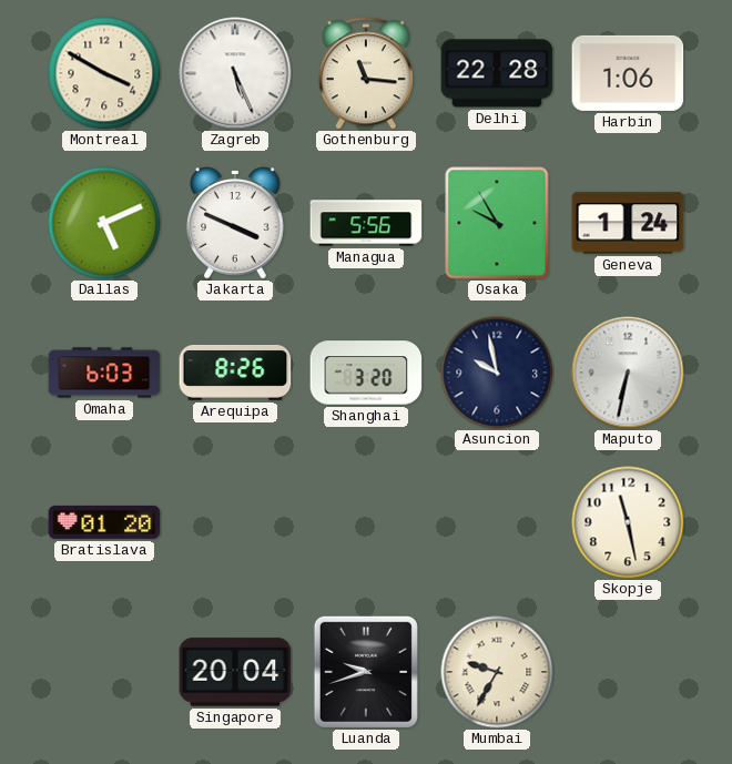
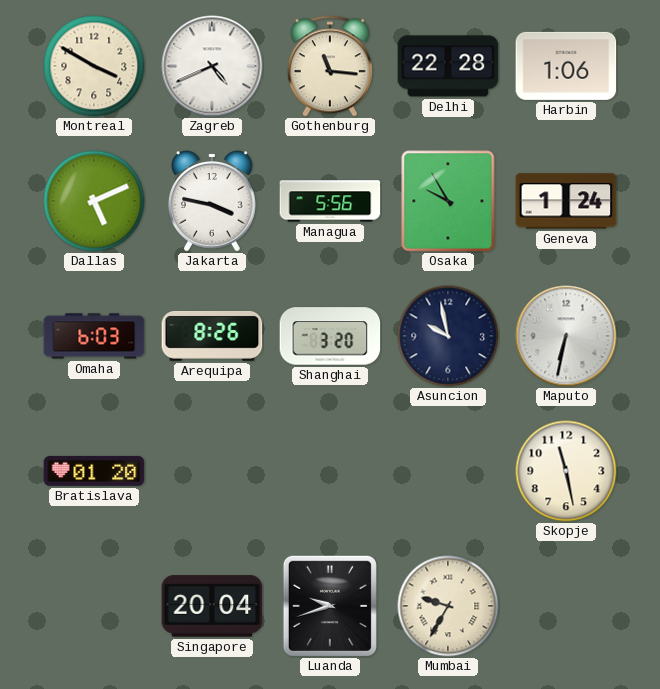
Zagreb: 5:26 -> 4:41 (212, 66)
Jakarta: 3:49 -> 3:47 (213, 201)
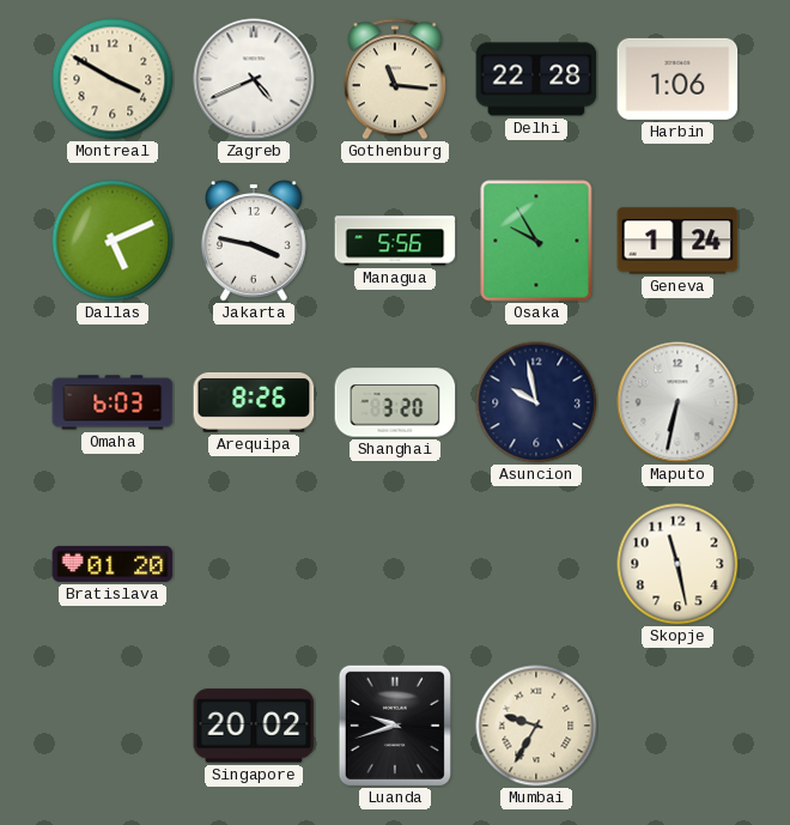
Singapore: 20:04 -> 20:02 (254, 726)
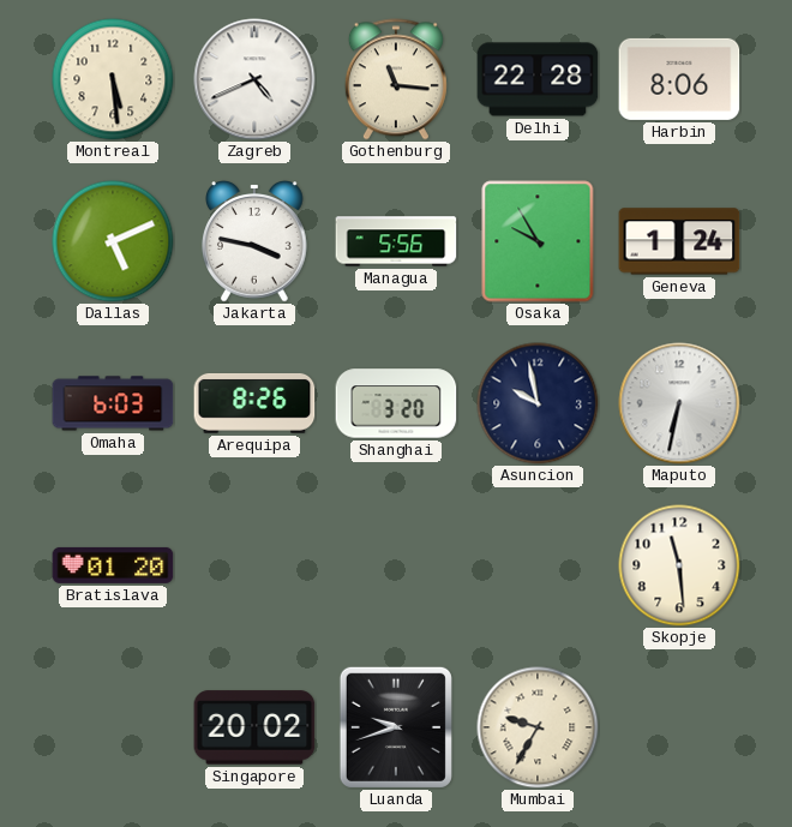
Montreal: 3:50 -> 5:29 (113, 79)
Harbin: 1:06 -> 8:06 (679, 79)
Skopje: 11:28 -> 11:29 (679, 565)
